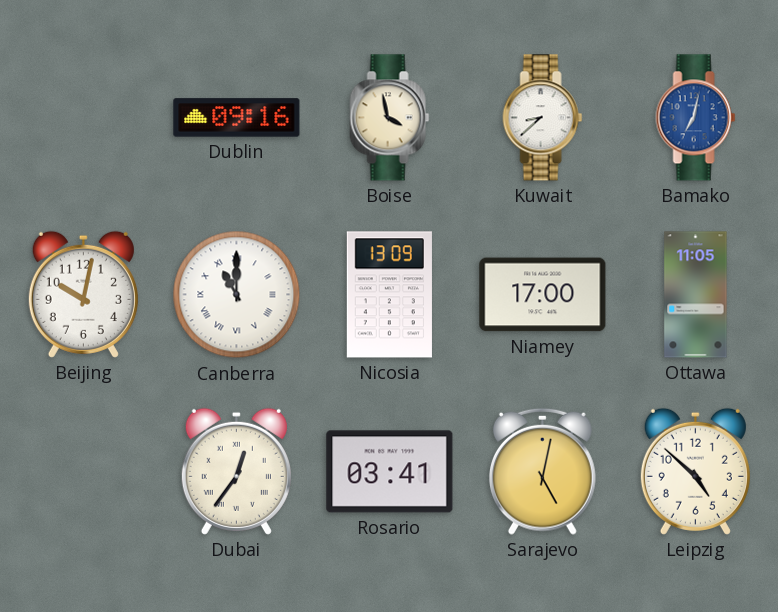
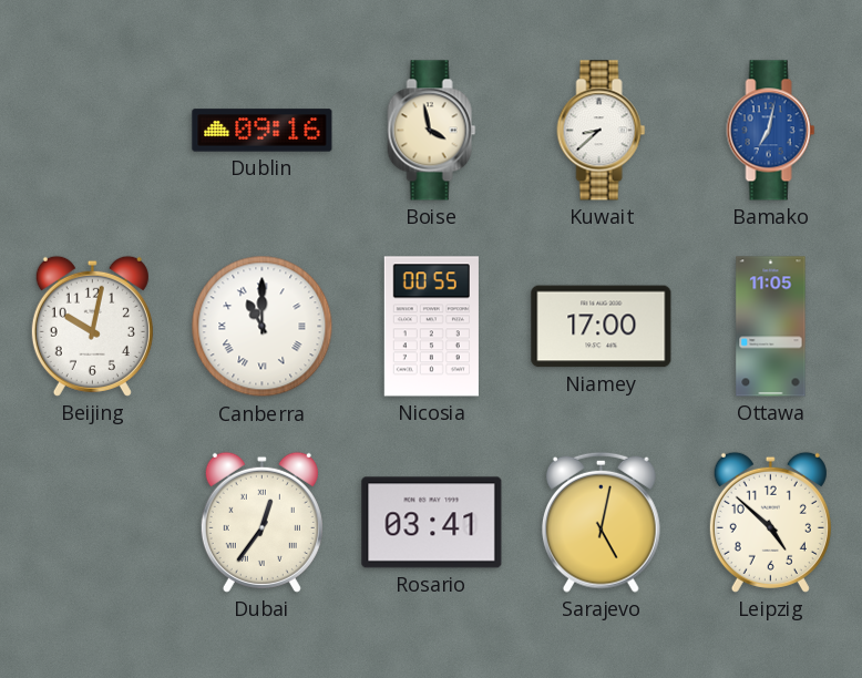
Nicosia: 13:09 -> 00:55 (431, 327)
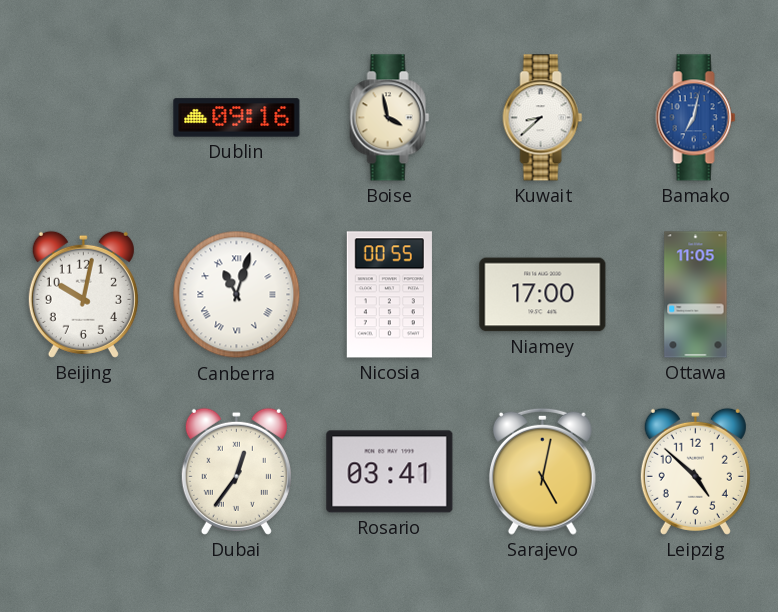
Canberra: 11:00 -> 11:03 (237, 295)
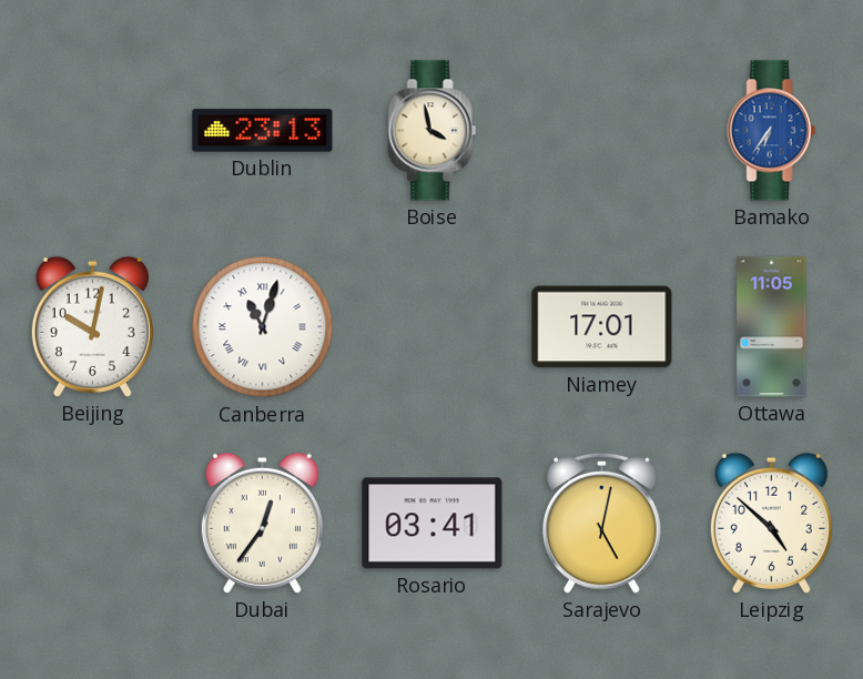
Dublin: 09:16 -> 23:13 (263, 131)
Kuwait: 8:38 -> none (543, 118)
Bamako: 7:02 -> 6:36 (772, 131)
Nicosia: 00:55 -> none (389, 295)
Niamey: 17:00 -> 17:01 (602, 327)
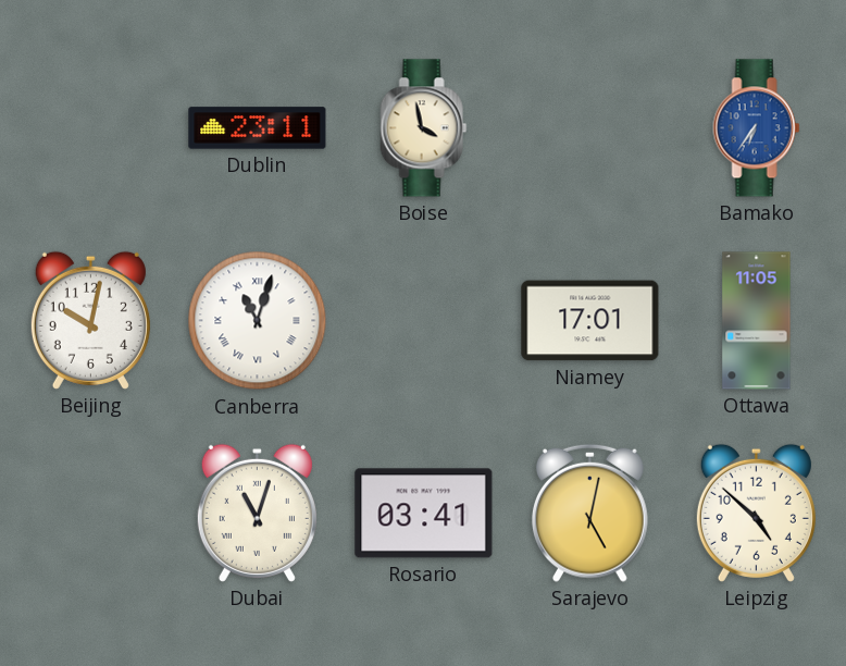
Dublin: 23:13 -> 23:11 (258, 128)
Dubai: 12:36 -> 11:03 (257, 513)
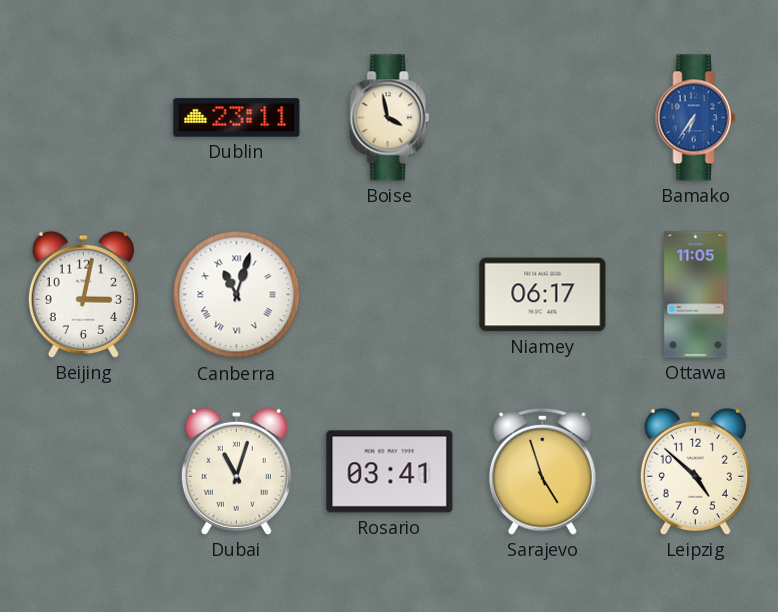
Beijing: 10:02 -> 3:02 (83, 294)
Niamey: 17:01 -> 06:17 (543, 295)
Sarajevo: 5:02 -> 4:57 (542, 471)
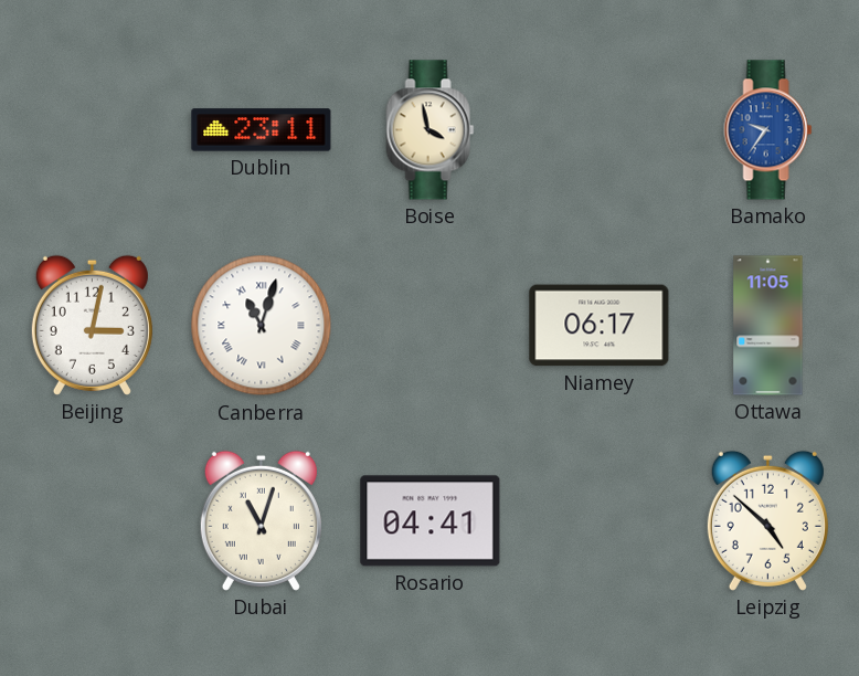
Bamako: 6:36 -> 9:36 (768, 130)
Rosario: 03:41 -> 04:41 (431, 521)
Sarajevo: 4:57 -> none (542, 471)
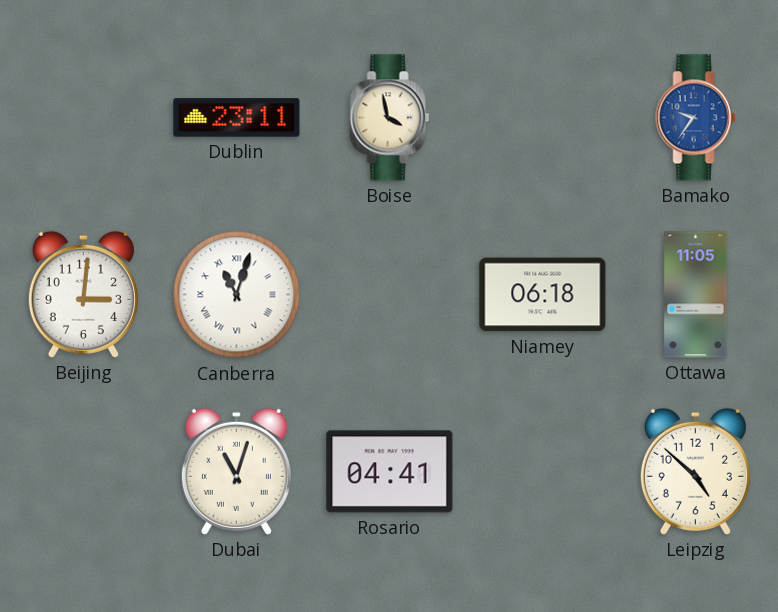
Beijing: 3:02 -> 3:01 (83, 294)
Niamey: 06:17 -> 06:18 (543, 295)
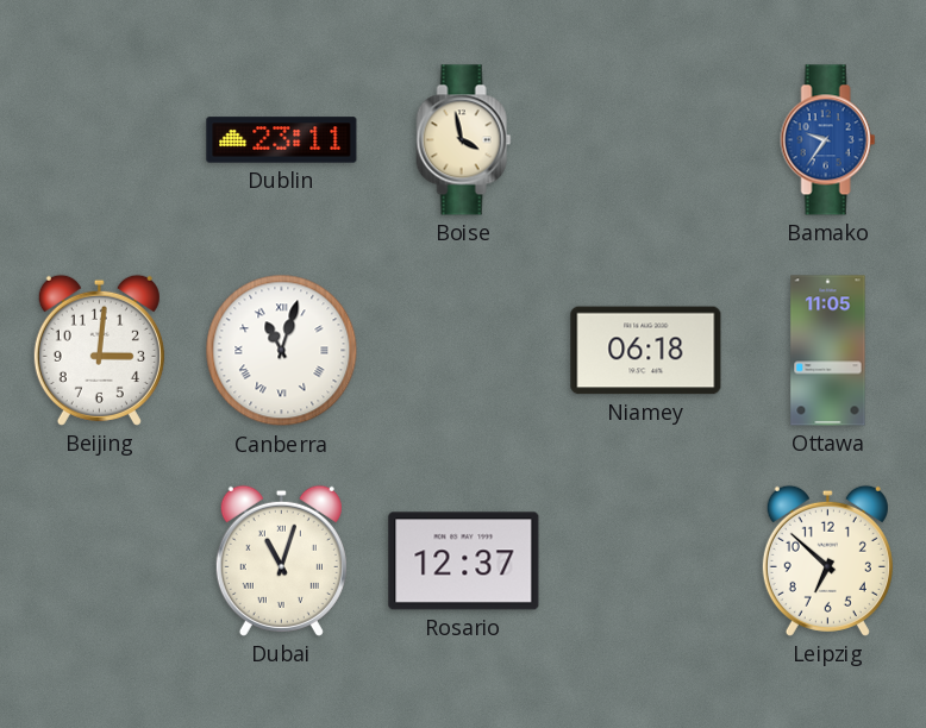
Rosario: 04:41 -> 12:37 (464, 561)
Leipzig: 4:52 -> 6:52 (827, 560)
